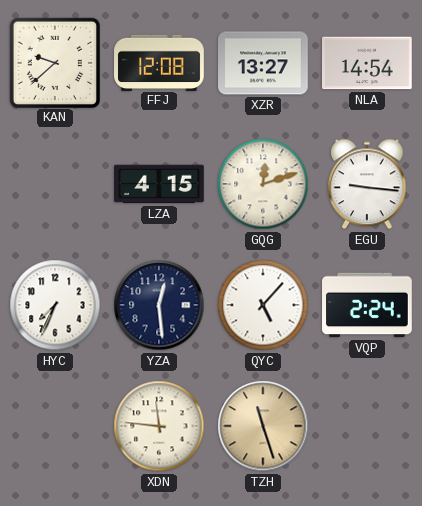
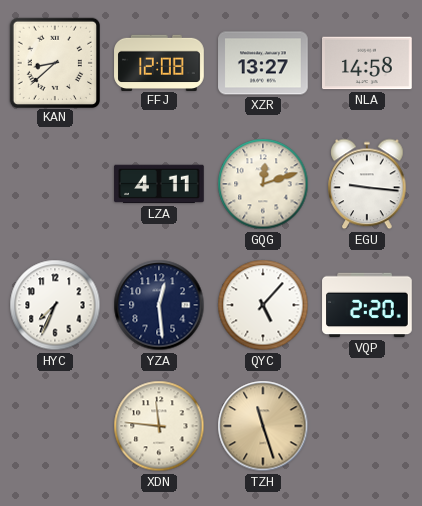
KAN: 9:38 -> 8:38 (54, 62)
NLA: 14:54 -> 14:58 (368, 63)
LZA: 4:15 -> 4:11 (159, 184)
VQP: 2:24 -> 2:20 (367, 305)
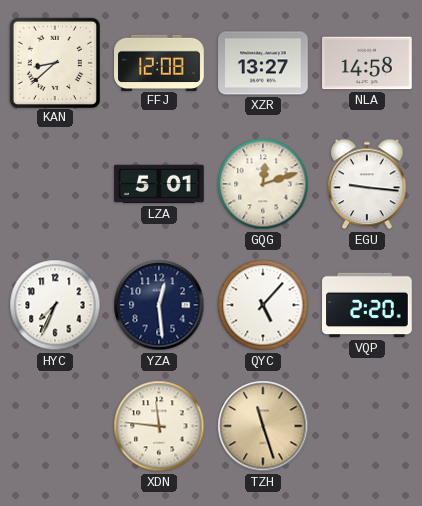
LZA: 4:11 -> 5:01 (159, 184)
